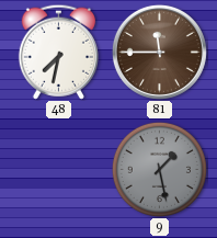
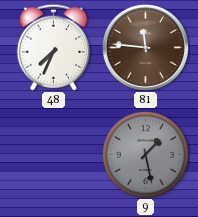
48: 7:32 -> 7:34 (53, 47)
81: 11:45 -> 11:46 (145, 47)
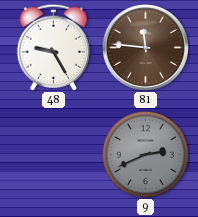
48: 7:34 -> 9:25 (53, 47)
9: 1:28 -> 2:41 (145, 154)
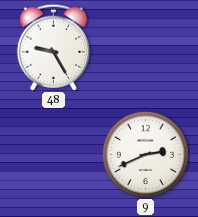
81: 11:46 -> none (145, 47)
9 dial: grey -> white (145, 154)
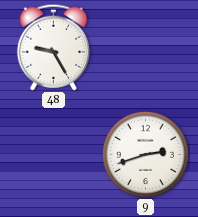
9: 2:41 -> 2:42 (145, 154)
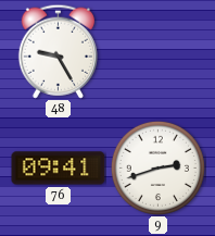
76: none -> 09:41 (59, 169)
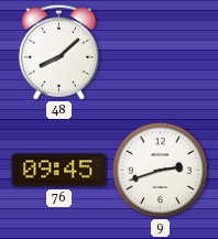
48: 9:25 -> 8:08 (58, 52)
76: 09:41 -> 09:45 (59, 171)
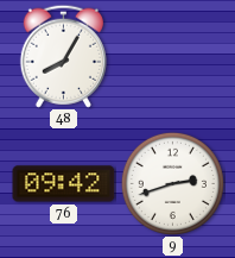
48: 8:08 -> 8:05 (63, 56)
76: 09:45 -> 09:42 (64, 184)
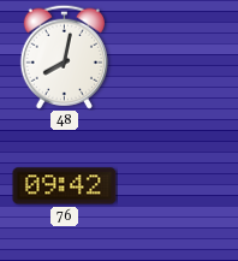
48: 8:05 -> 8:02 (64, 57)
9: 2:42 -> none (172, 183)
